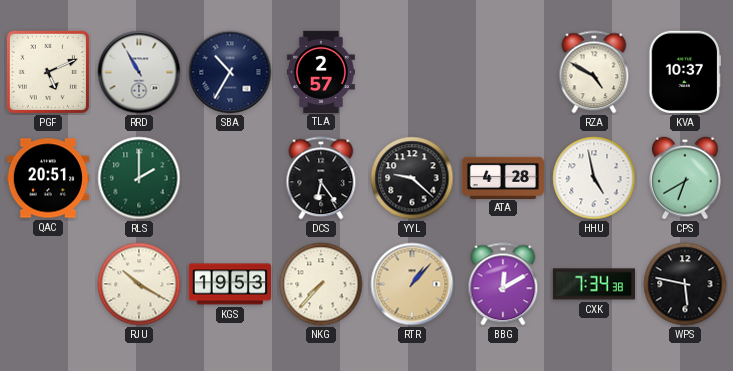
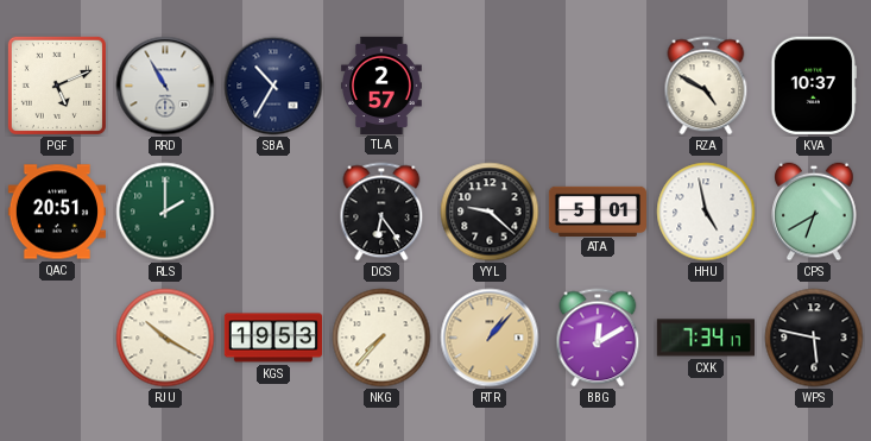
ATA: 4:28 -> 5:01 (597, 210)
CXK: 7:34:38 -> 7:34:17 (705, 338)
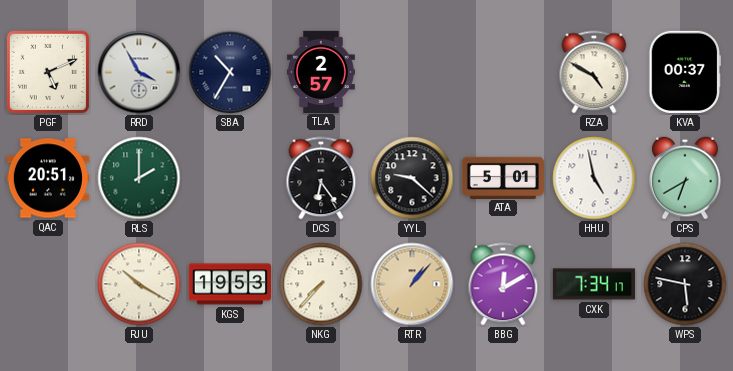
RRD: 10:55 -> 3:55 (139, 72)
KVA: 10:37 -> 00:37 (685, 72)
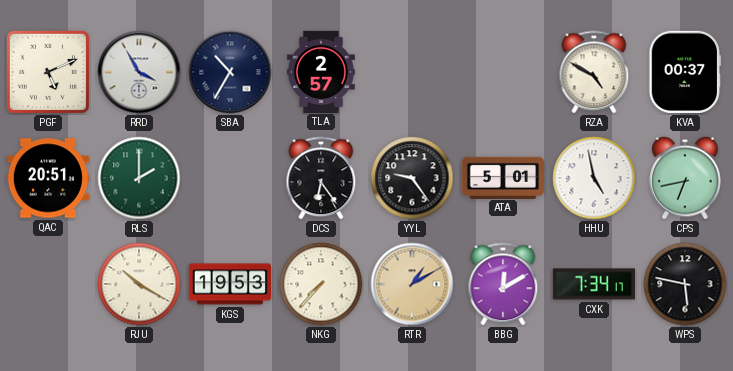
YYL: 9:22 -> 9:24 (412, 178)
CPS: 6:40 -> 6:43 (685, 178)
RTR: 1:07 -> 1:10 (412, 284)
